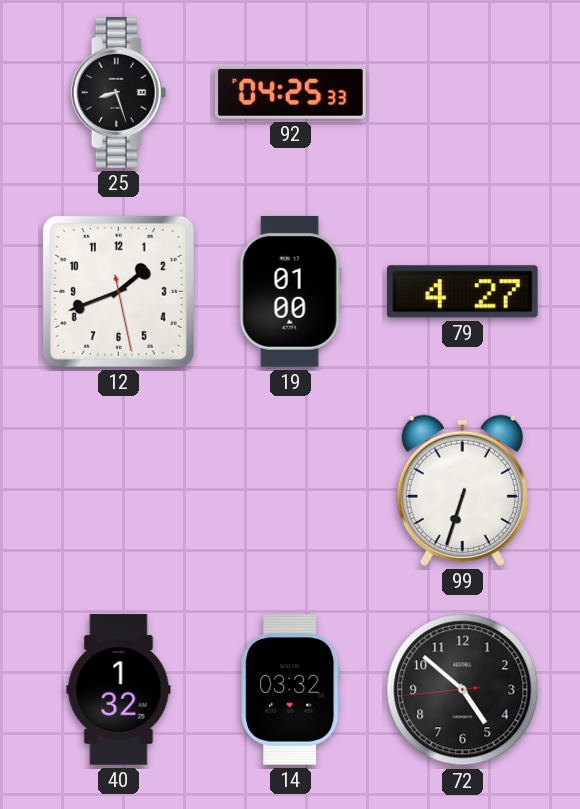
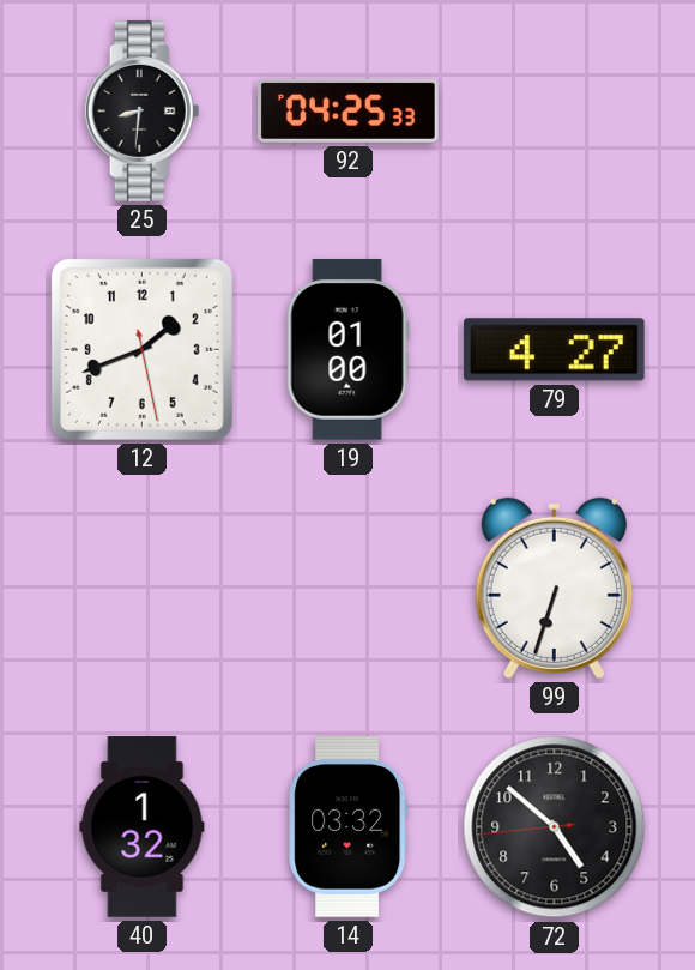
25: 8:27 -> 8:31 (143, 112)
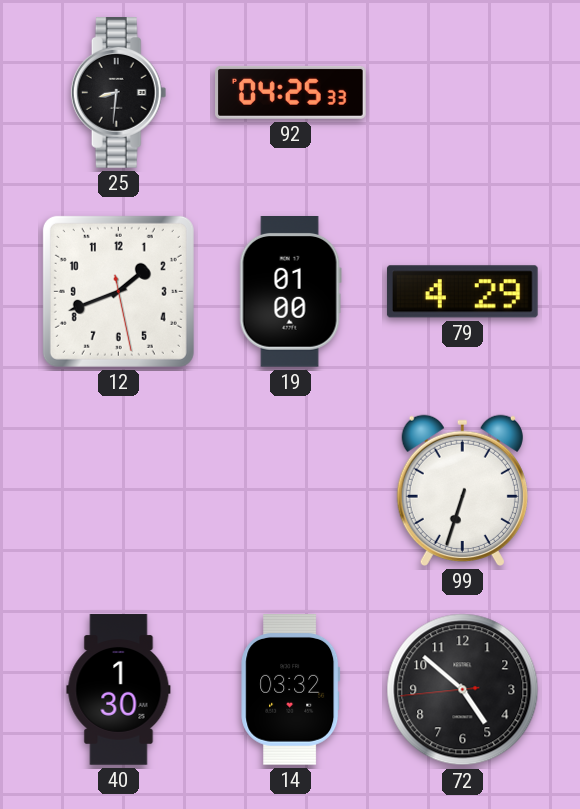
79: 4:27 -> 4:29 (462, 292)
40: 1:32 -> 1:30 (119, 690)
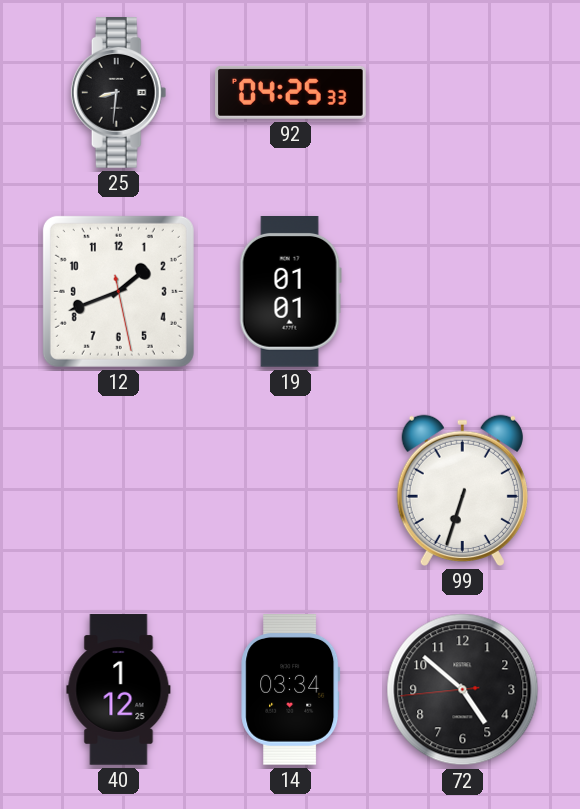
19: 01:00 -> 01:01 (290, 292)
79: 4:29 -> none (462, 292)
40: 1:30 -> 1:12 (119, 690)
14: 03:32 -> 03:34 (291, 690)
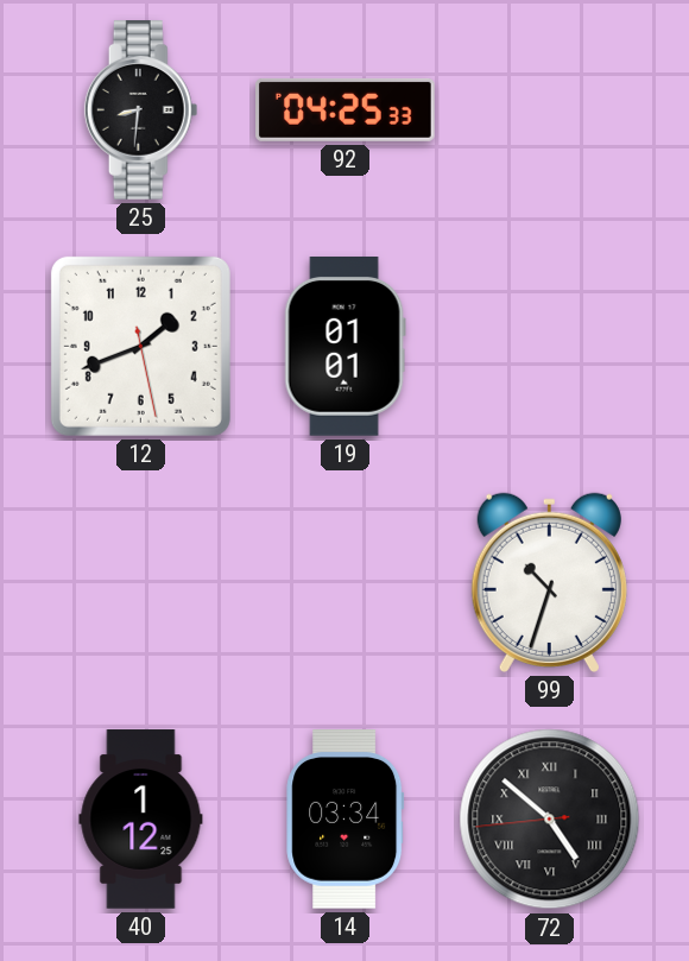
99: 6:33 -> 10:33 (549, 582)
72 numerals: Arabic -> Roman (550, 820)
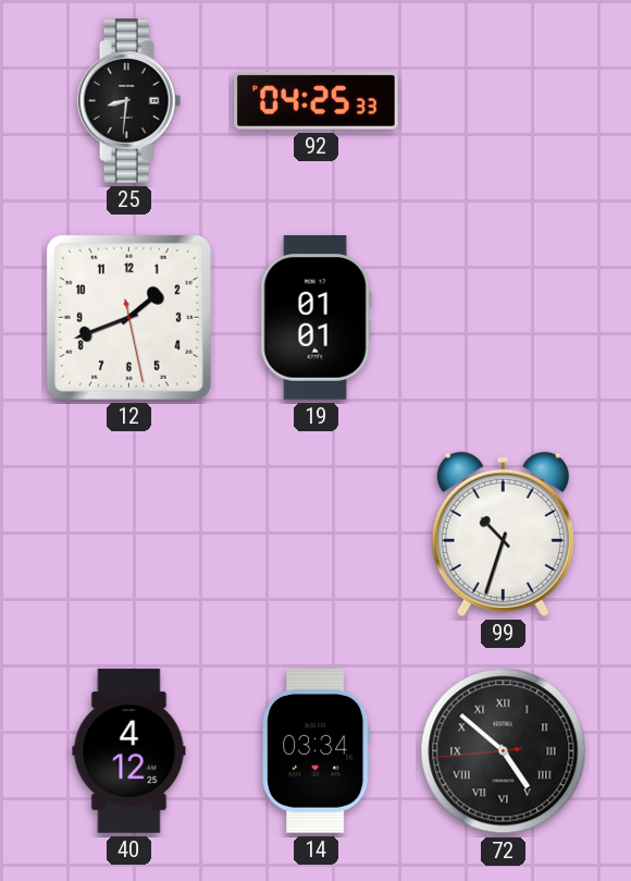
40: 1:12 -> 4:12 (129, 751)
